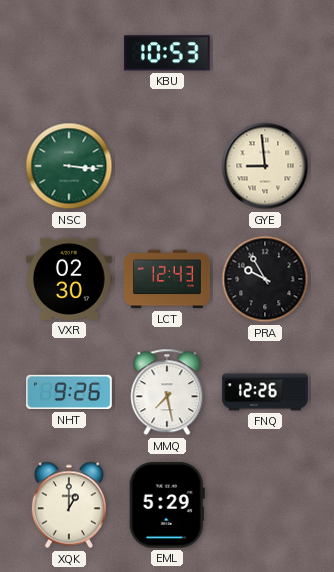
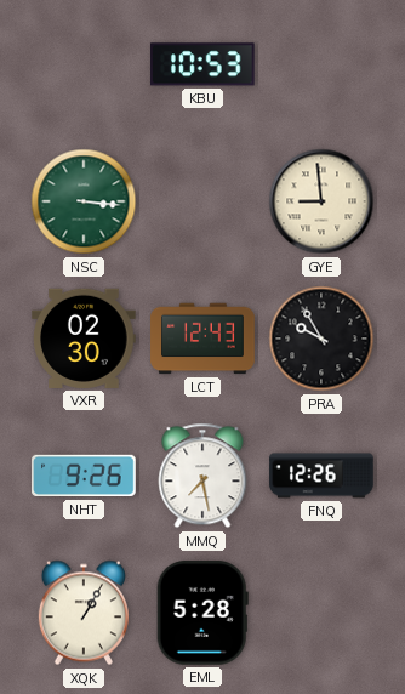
XQK: 1:00 -> 1:05 (84, 613)
EML: 5:29 -> 5:28 (202, 613)
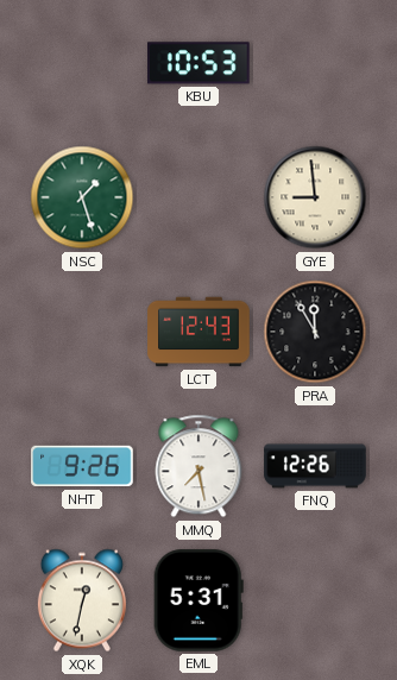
NSC: 3:16 -> 1:27 (82, 197)
VXR: 02:30 -> none (84, 339)
PRA: 9:55 -> 11:55 (315, 332)
XQK: 1:05 -> 12:32 (82, 600)
EML: 5:28 -> 5:31 (198, 600)
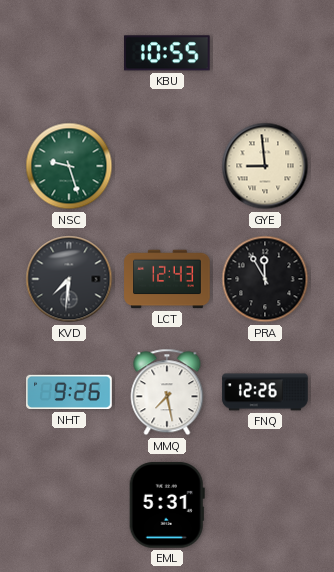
KBU: 10:53 -> 10:55 (168, 53)
NSC: 1:27 -> 9:27 (69, 166)
KVD: none -> 7:31 (69, 279)
XQK: 12:32 -> none (82, 600)
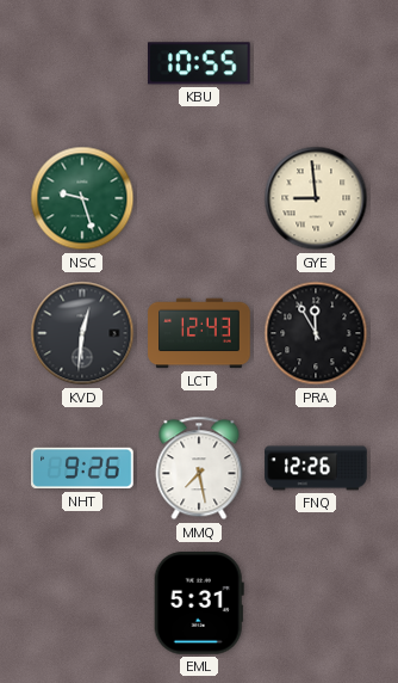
KVD: 7:31 -> 12:31 (82, 333)
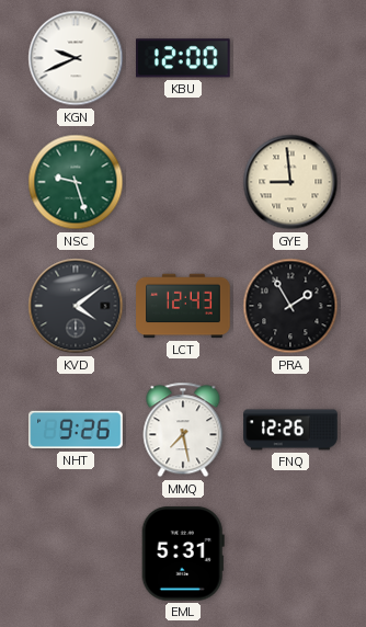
KGN: none -> 9:41 (76, 58)
KBU: 10:55 -> 12:00 (184, 58)
KVD: 12:31 -> 4:09 (76, 306)
PRA: 11:55 -> 1:55 (290, 306)
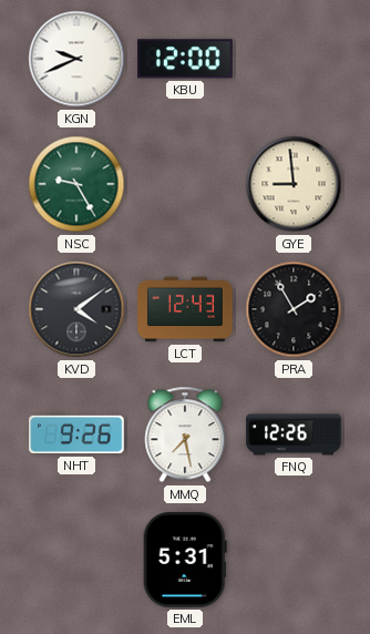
NSC: 9:27 -> 9:25 (76, 184)
